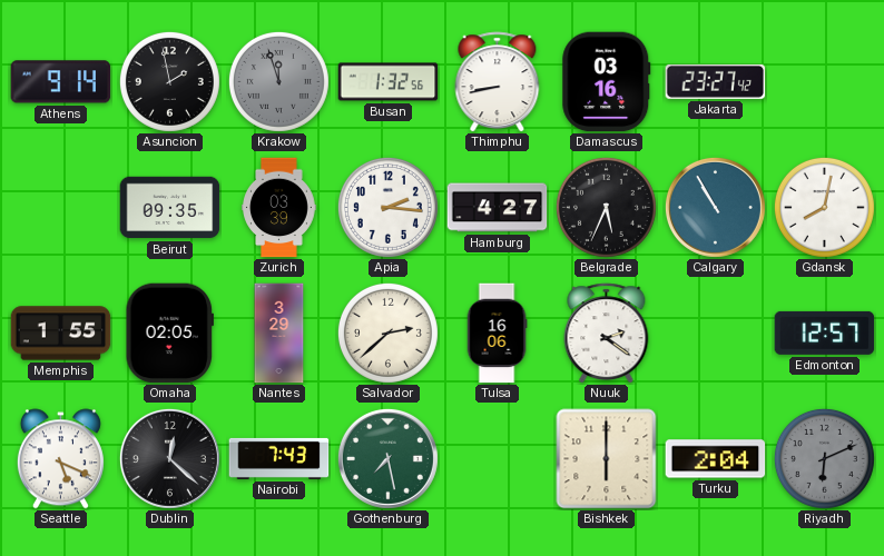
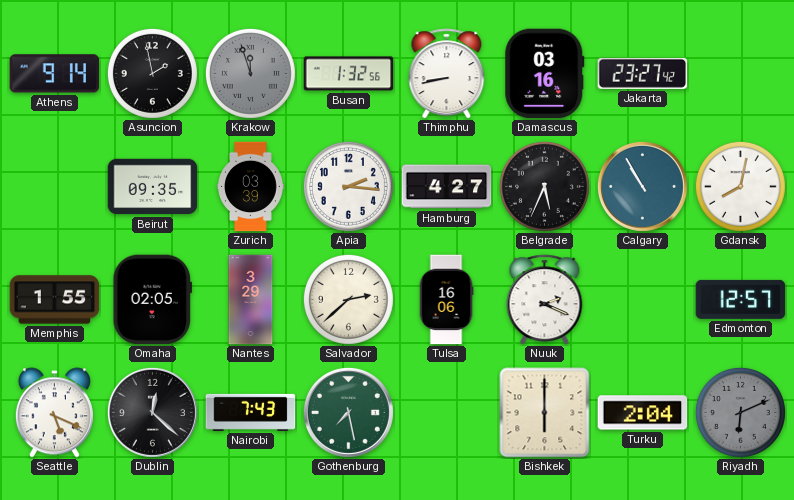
Nuuk: 2:21 -> 2:19 (545, 300)
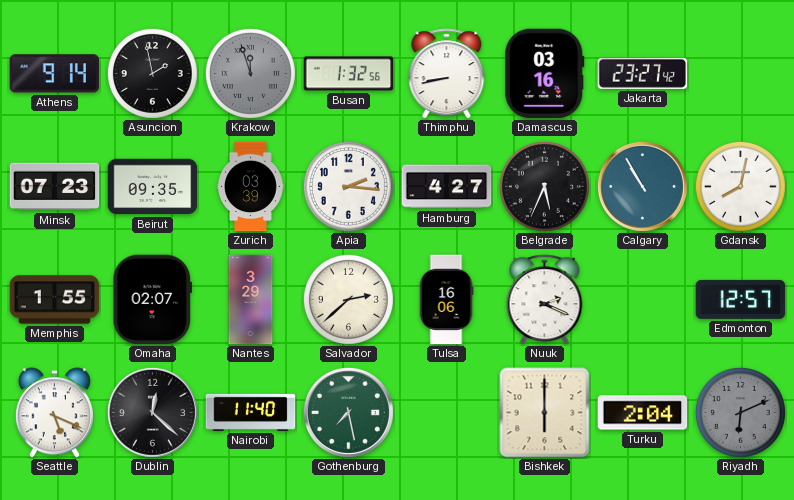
Minsk: none -> 07:23 (55, 187)
Omaha: 02:05 -> 02:07 (153, 300)
Nairobi: 7:43 -> 11:40 (251, 412)
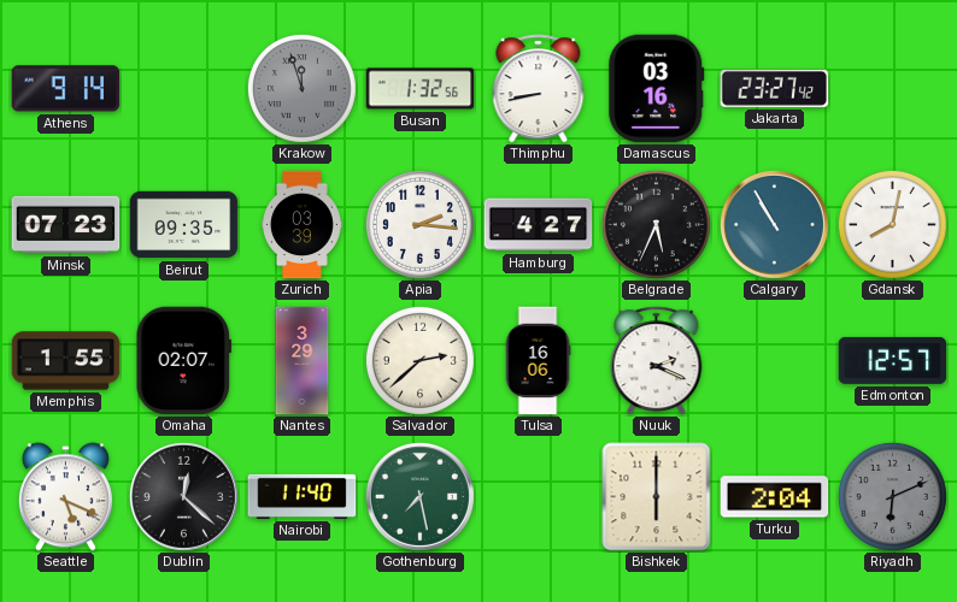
Asuncion: 1:58 -> none (152, 73)
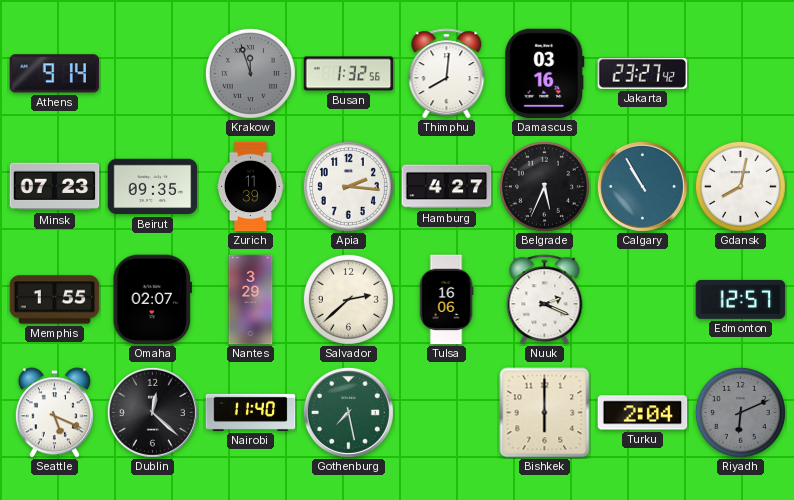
Thimphu: 8:43 -> 8:01 (447, 74)
Zurich: 03:39 -> 11:39 (251, 187)
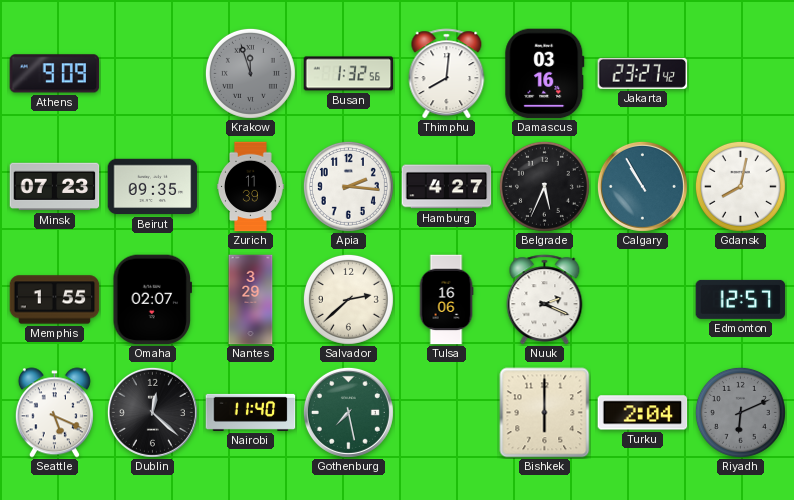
Athens: 9:14 -> 9:09 (55, 74)
